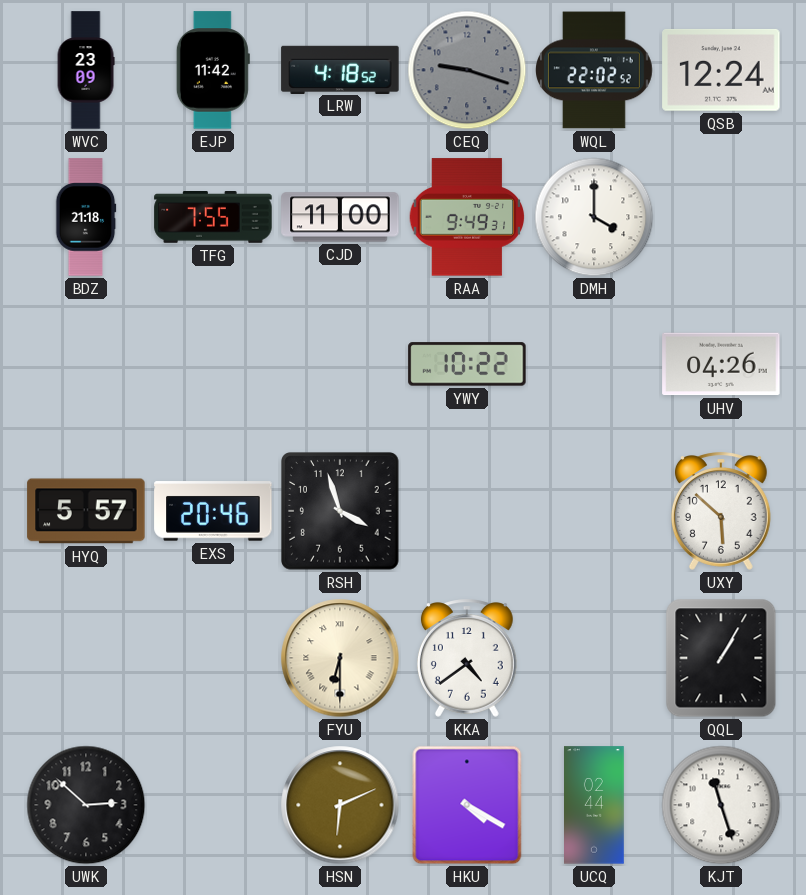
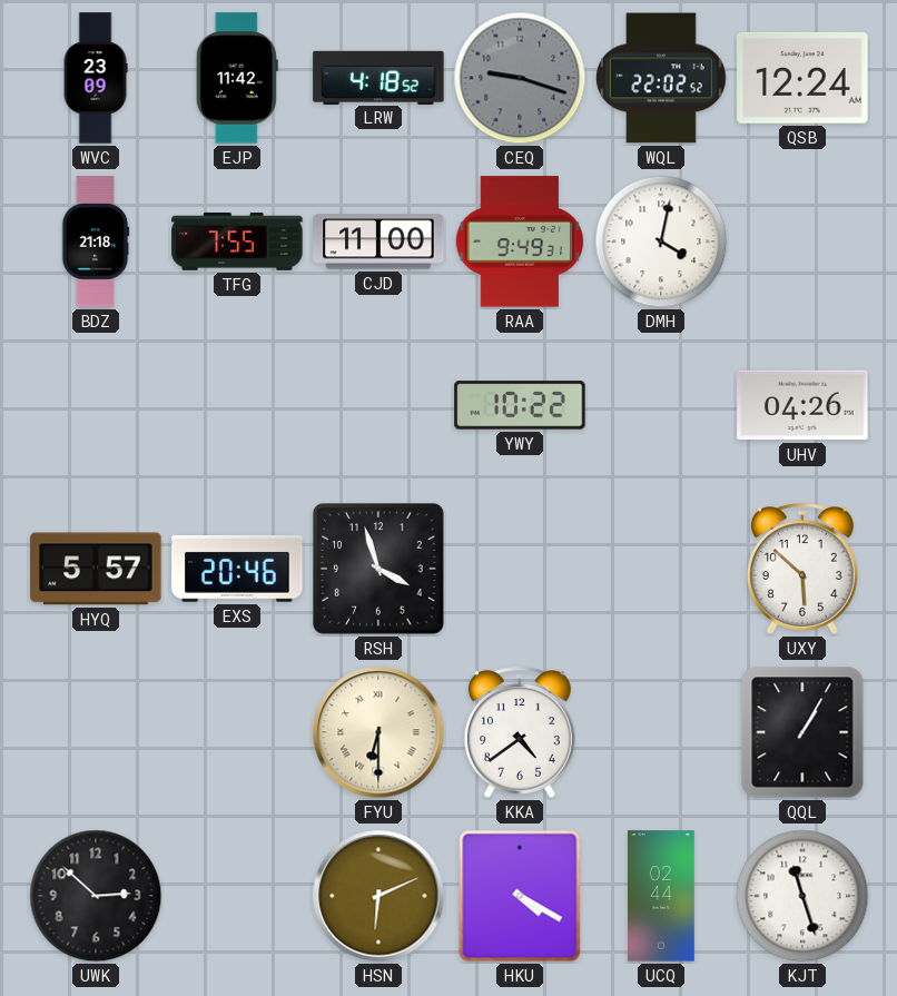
DMH: 4:00 -> 4:02 (661, 241)
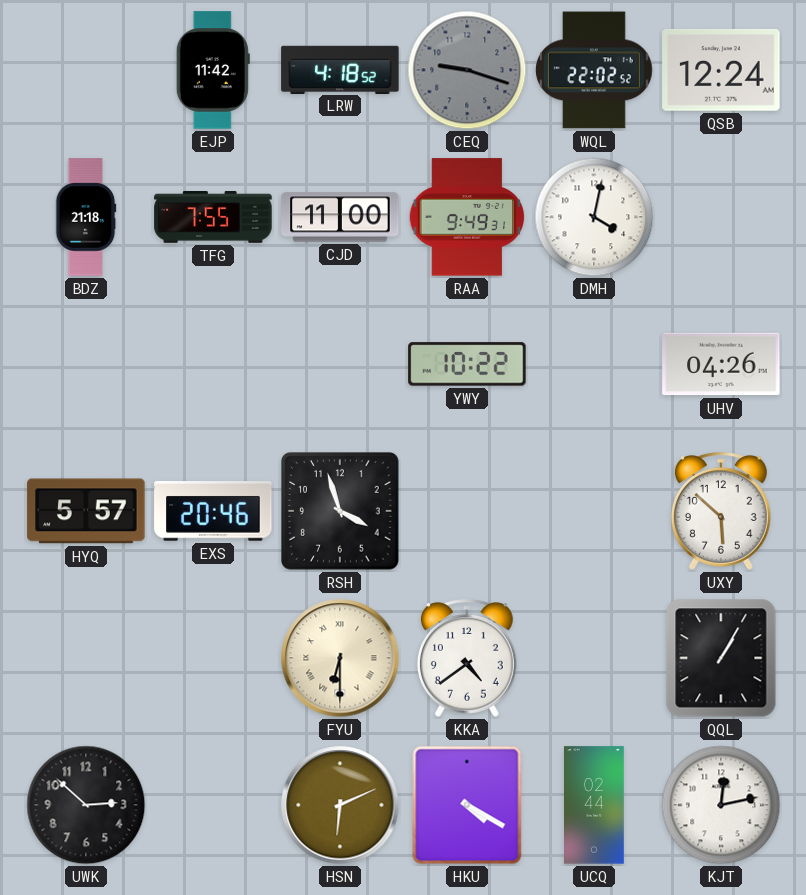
WVC: 23:09 -> none (96, 78)
KJT: 11:27 -> 12:13 (721, 805)
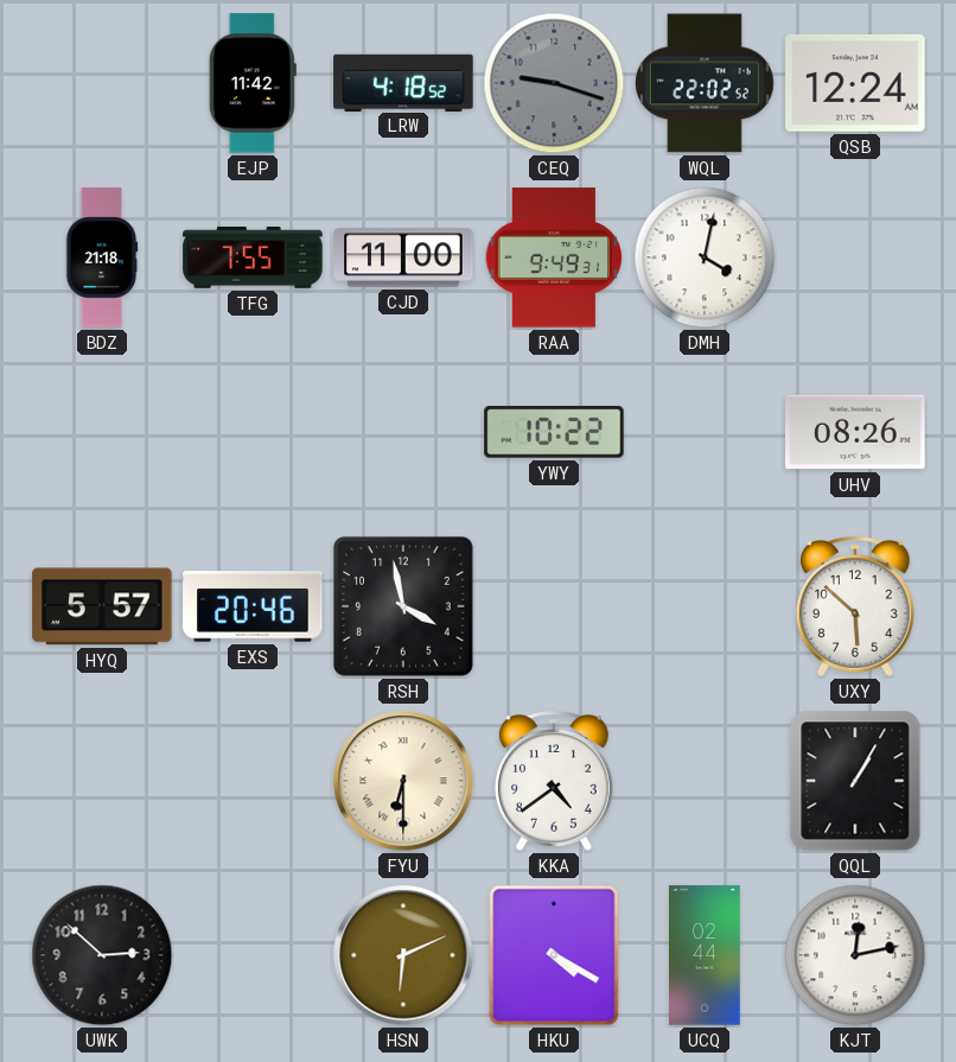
UHV: 04:26 -> 08:26 (855, 432)
RSH: 3:57 -> 3:58 (403, 606)
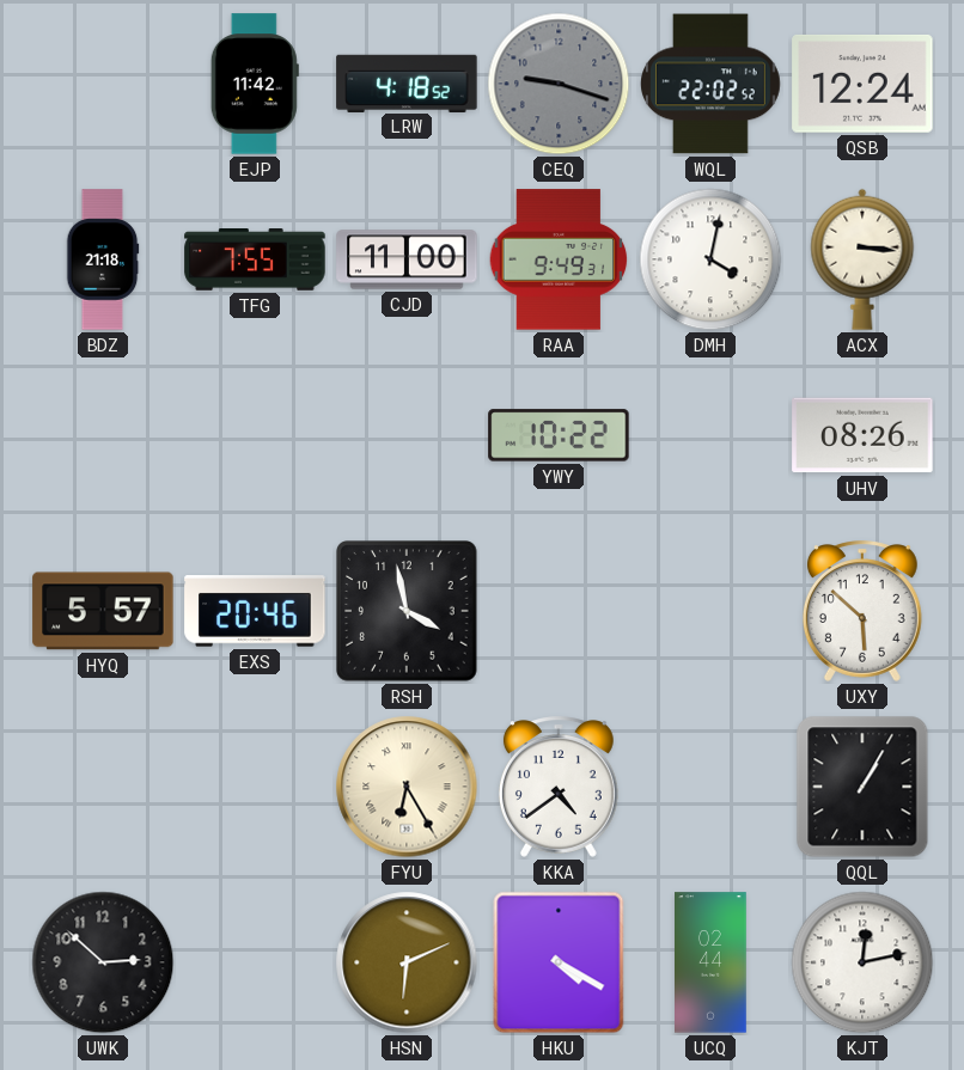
ACX: none -> 3:16 (862, 259)
FYU: 6:30 -> 6:25 (407, 787)
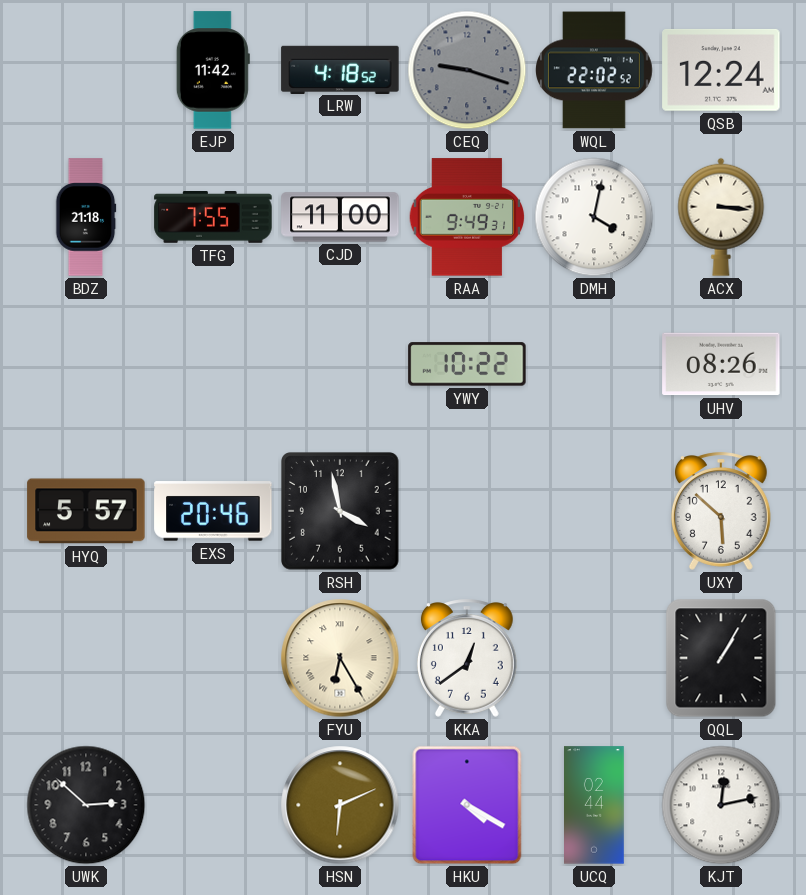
KKA: 4:39 -> 12:39 (467, 658)
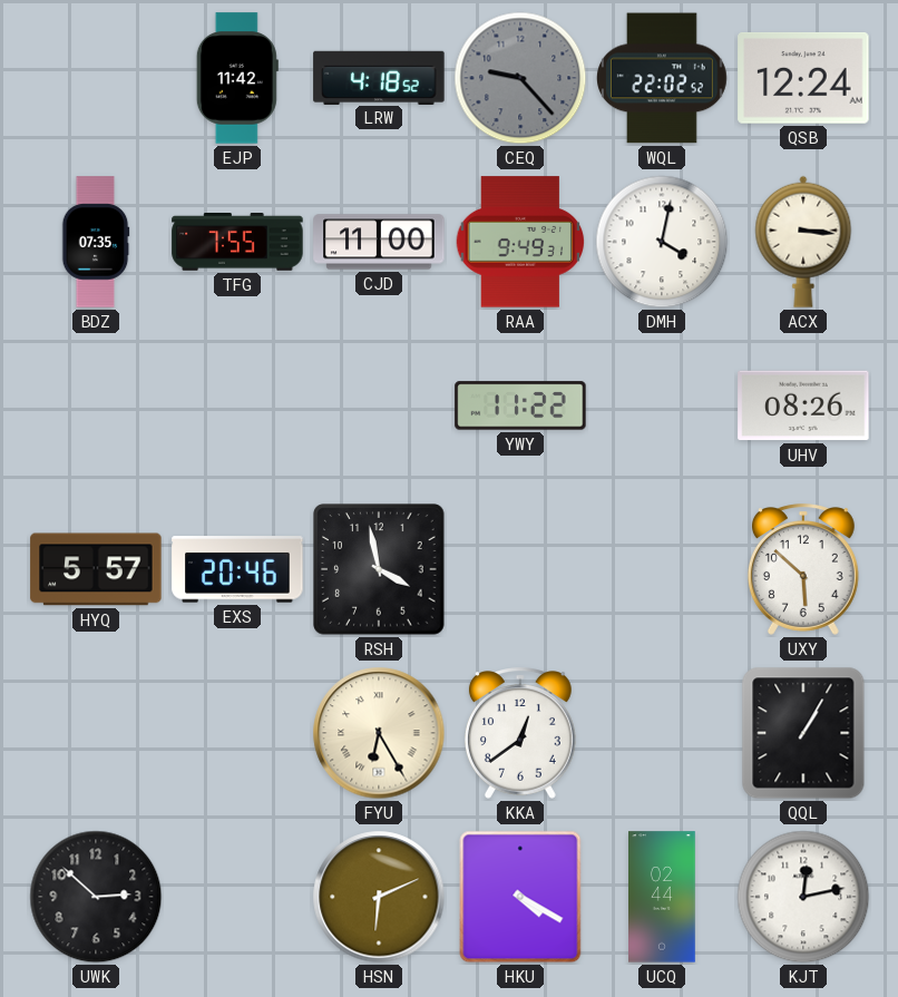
CEQ: 9:18 -> 9:23 (520, 78)
BDZ: 21:18 -> 07:35 (96, 242)
YWY: 10:22 -> 11:22 (520, 405)
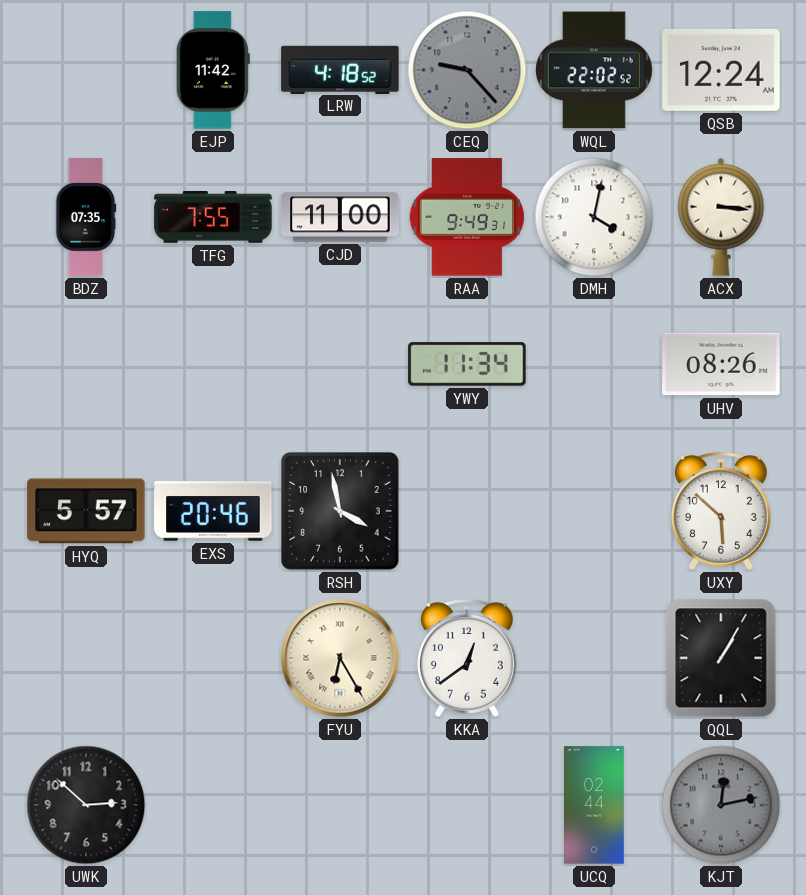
YWY: 11:22 -> 11:34 (467, 364)
HSN: 6:11 -> none (379, 897)
HKU: 4:20 -> none (520, 897)
KJT dial: white -> grey (721, 805)
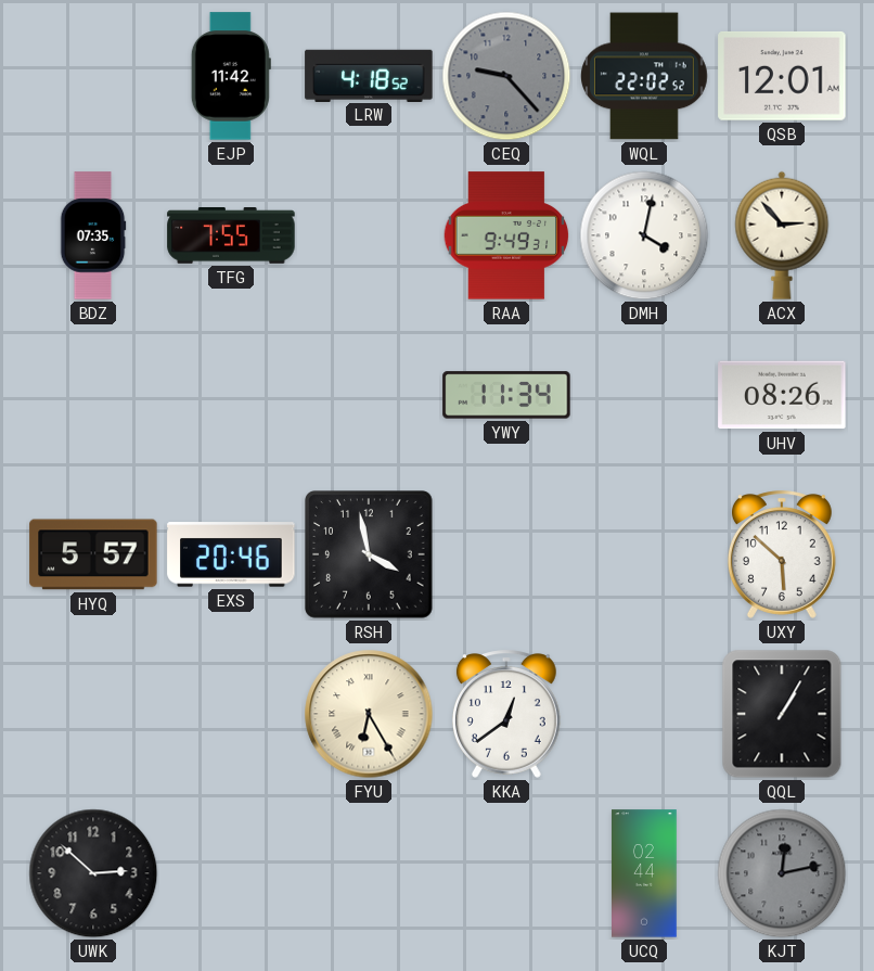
QSB: 12:24 -> 12:01 (782, 76)
CJD: 11:00 -> none (340, 217)
ACX: 3:16 -> 2:53 (782, 235)
